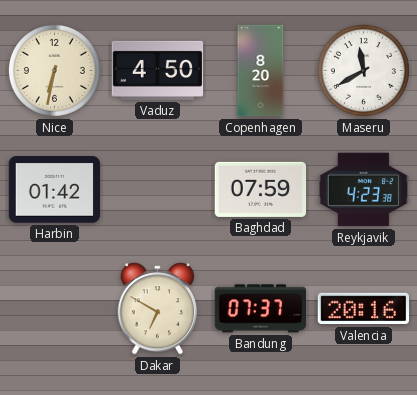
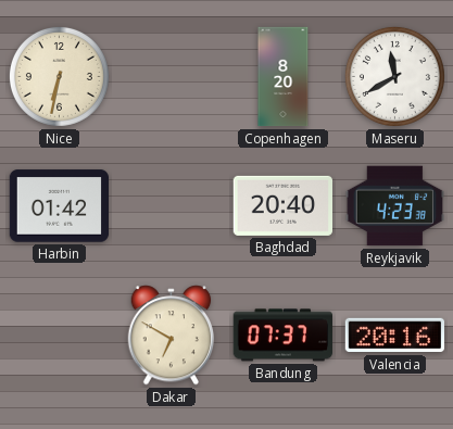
Vaduz: 4:50 -> none (158, 70)
Baghdad: 07:59 -> 20:40 (282, 205)
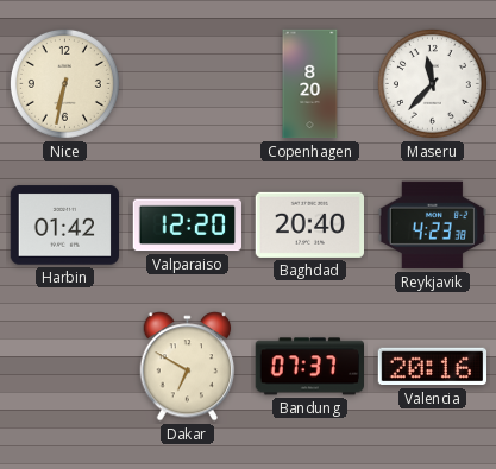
Maseru: 11:40 -> 11:37 (432, 83)
Valparaiso: none -> 12:20 (187, 226)
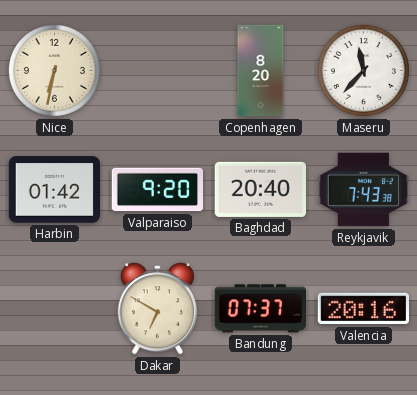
Valparaiso: 12:20 -> 9:20 (157, 190)
Reykjavik: 4:23 -> 7:43 (363, 190)
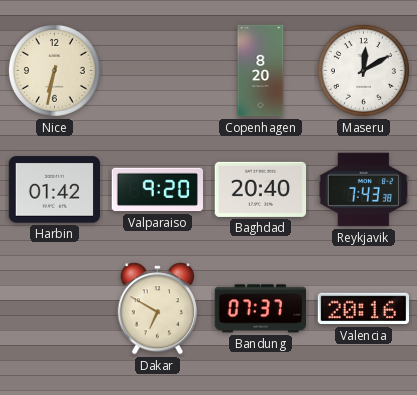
Maseru: 11:37 -> 12:10 (363, 70)
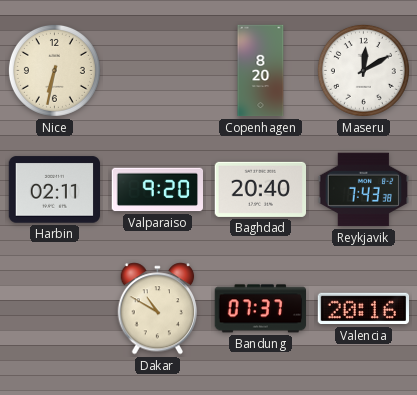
Harbin: 01:42 -> 02:11 (55, 190)
Dakar: 6:50 -> 10:50 (158, 309)
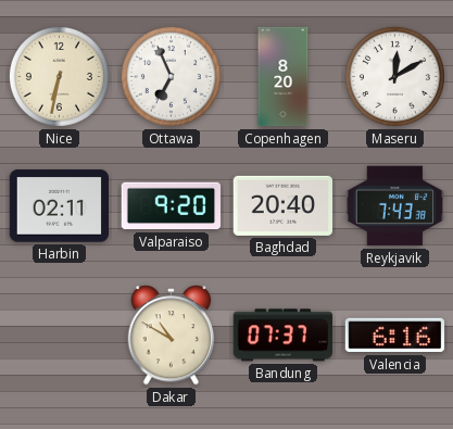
Ottawa: none -> 6:56 (171, 76)
Valencia: 20:16 -> 6:16 (394, 336)
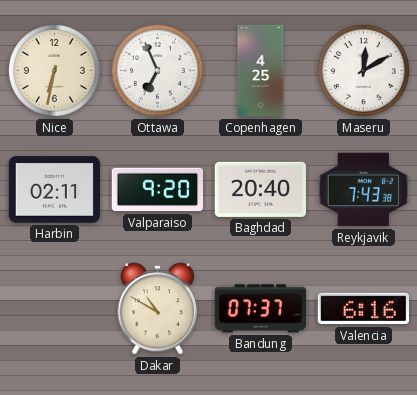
Copenhagen: 8:20 -> 4:25 (261, 71)
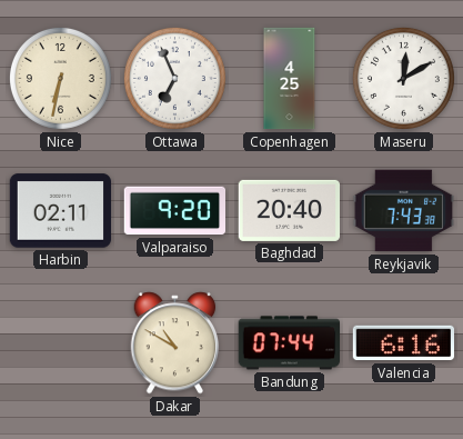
Bandung: 07:37 -> 07:44 (289, 343)
